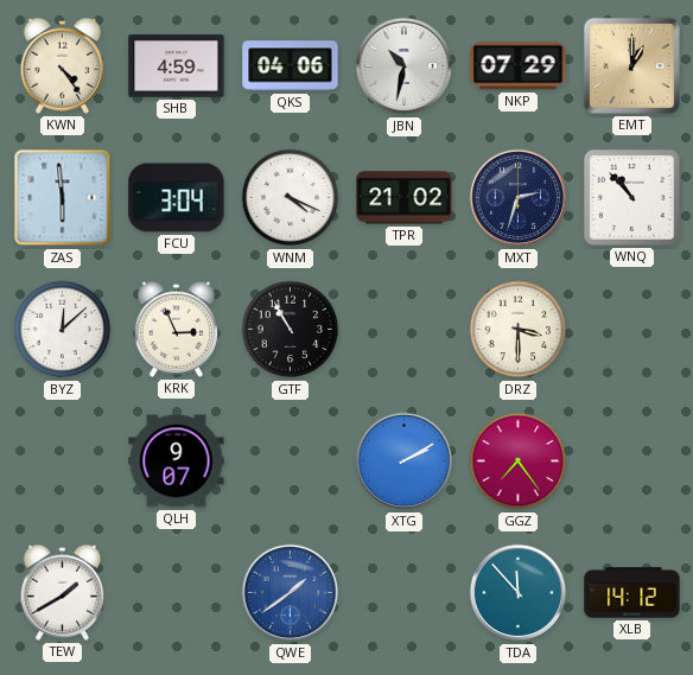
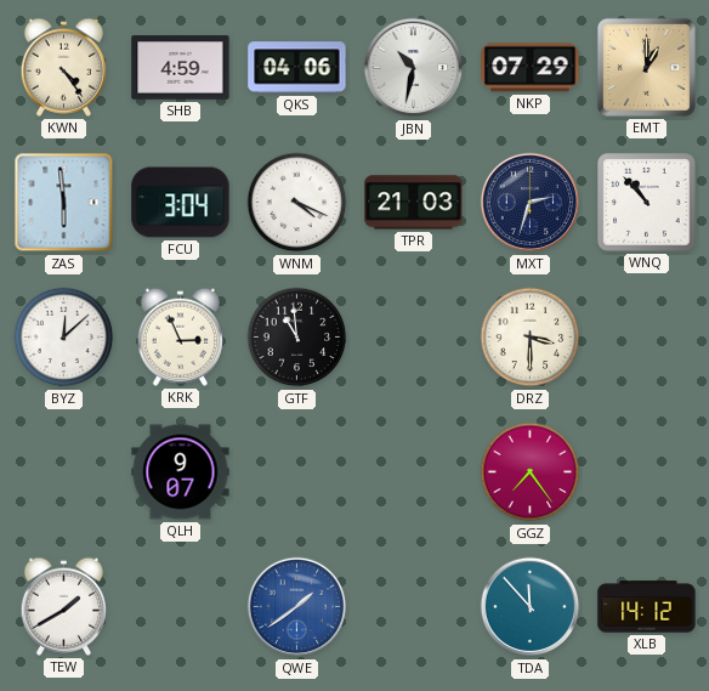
TPR: 21:02 -> 21:03 (414, 203)
GTF: 10:55 -> 10:59 (297, 338)
XTG: 2:10 -> none (405, 461)
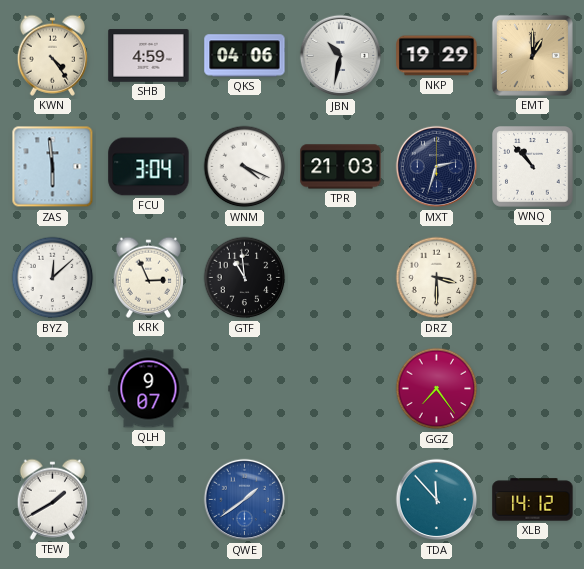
NKP: 07:29 -> 19:29 (437, 56)
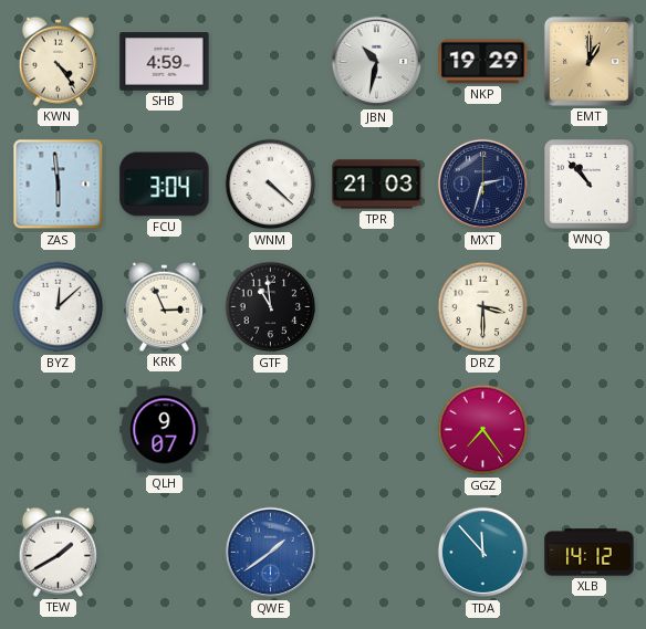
QKS: 04:06 -> none (245, 56)
WNM: 4:19 -> 4:22 (271, 185)
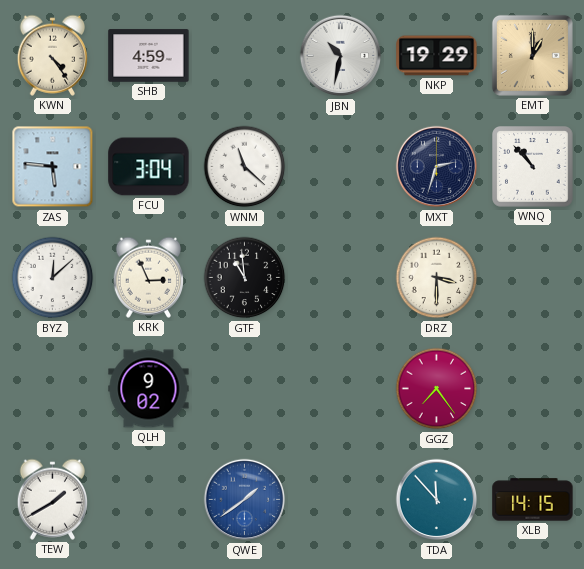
ZAS: 5:59 -> 5:46 (53, 167)
WNM: 4:22 -> 11:22 (245, 167)
TPR: 21:03 -> none (377, 185)
QLH: 9:07 -> 9:02 (149, 389)
XLB: 14:12 -> 14:15 (533, 500)
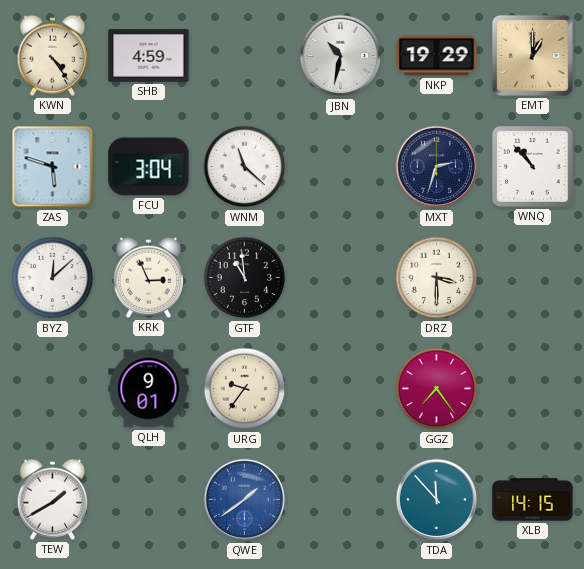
ZAS: 5:46 -> 5:48 (53, 167)
QLH: 9:02 -> 9:01 (149, 389)
URG: none -> 9:36 (245, 389)
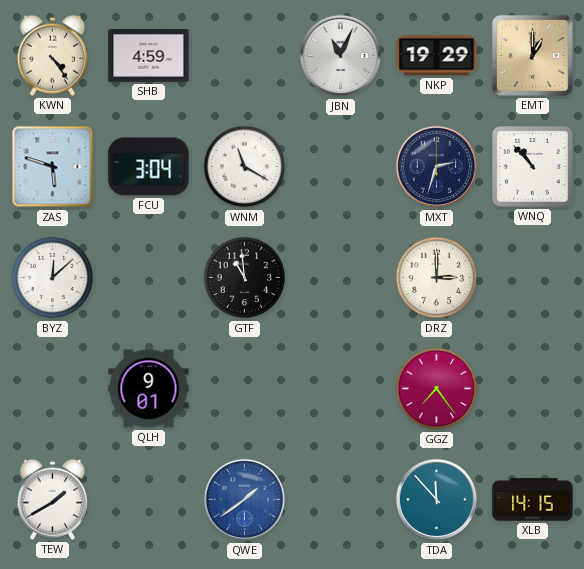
JBN: 10:32 -> 11:04 (341, 56)
WNM: 11:22 -> 11:20 (245, 167)
KRK: 2:56 -> none (148, 277)
DRZ: 3:30 -> 3:00 (437, 278)
URG: 9:36 -> none (245, 389)
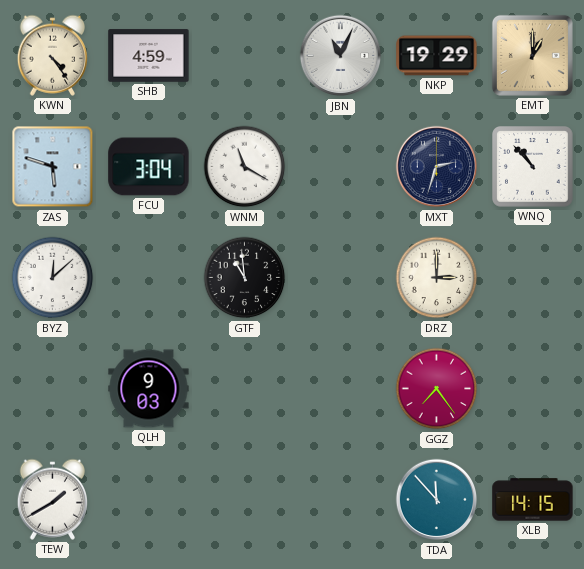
QLH: 9:01 -> 9:03 (149, 389)
QWE: 1:39 -> none (245, 500)
